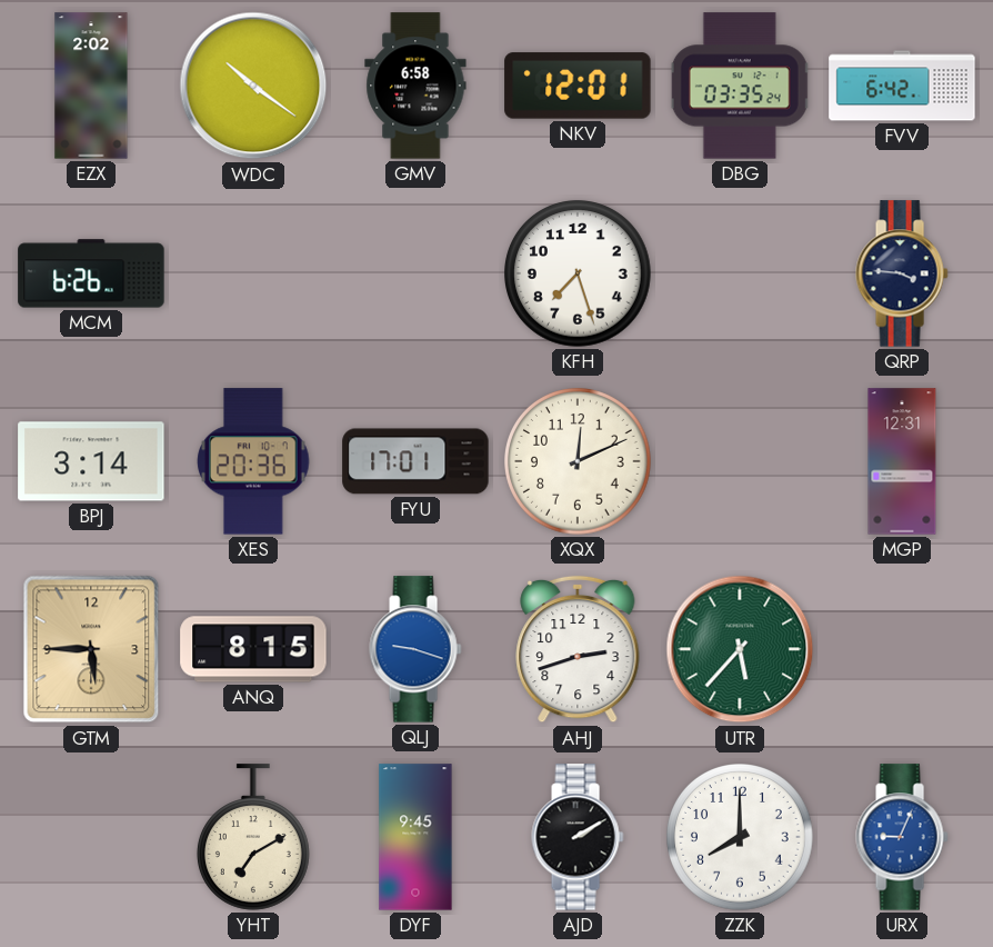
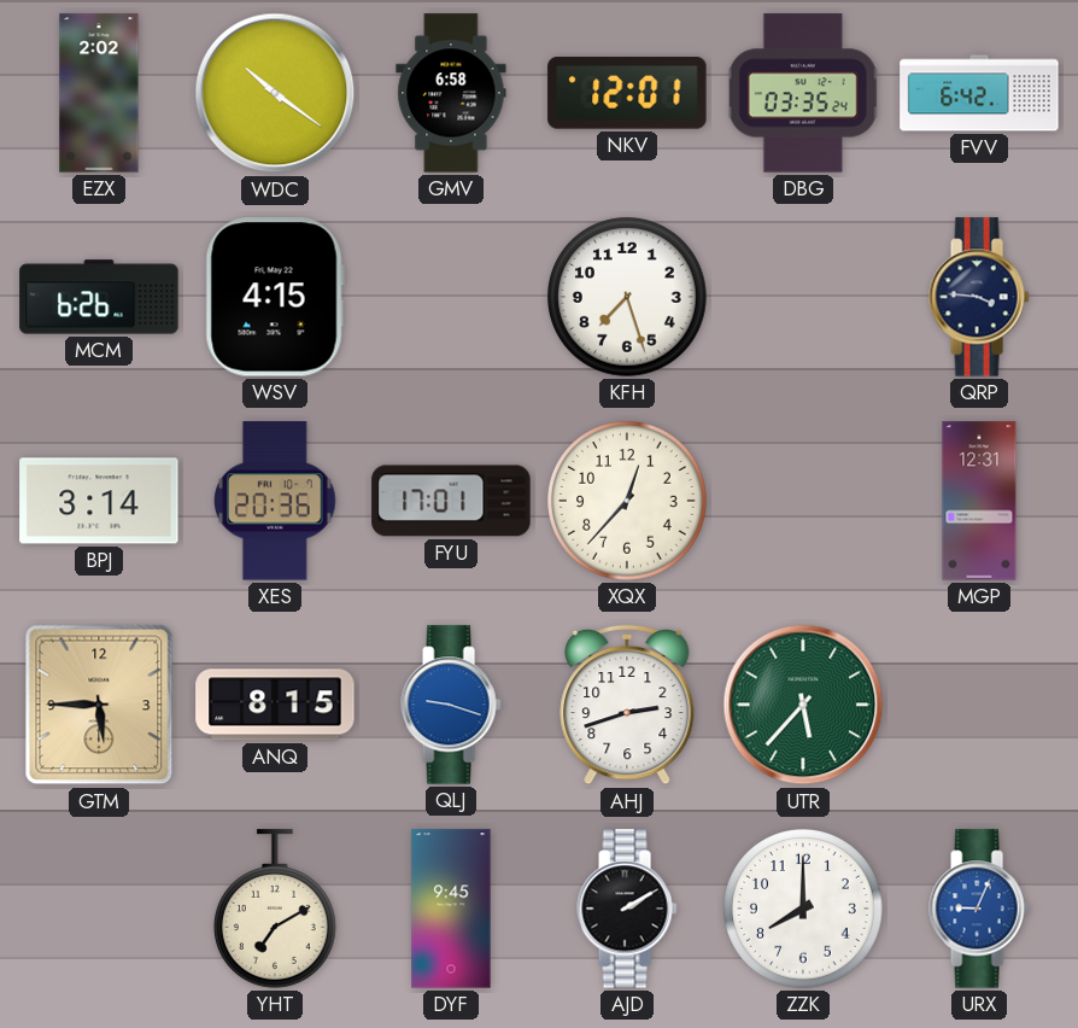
WSV: none -> 4:15 (275, 297)
XQX: 12:11 -> 12:37 (627, 502)
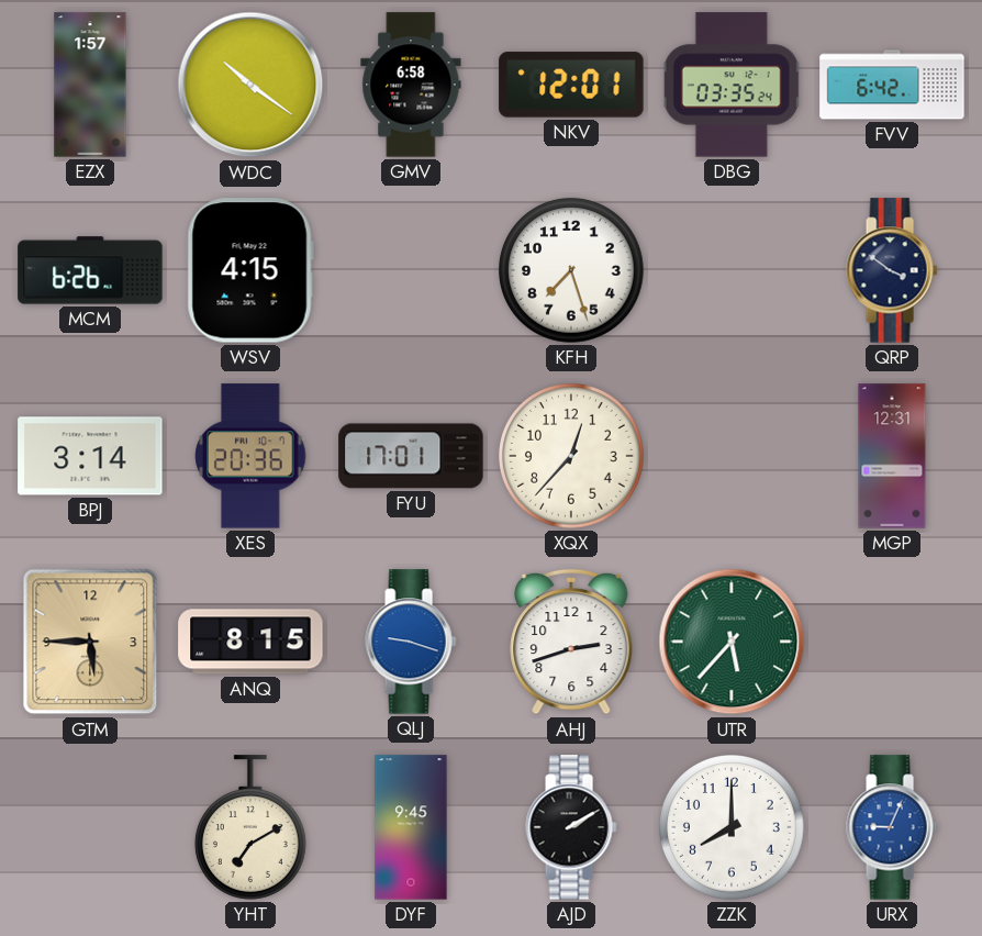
EZX: 2:02 -> 1:57 (90, 85)
QRP: 3:46 -> 3:51 (892, 270)
